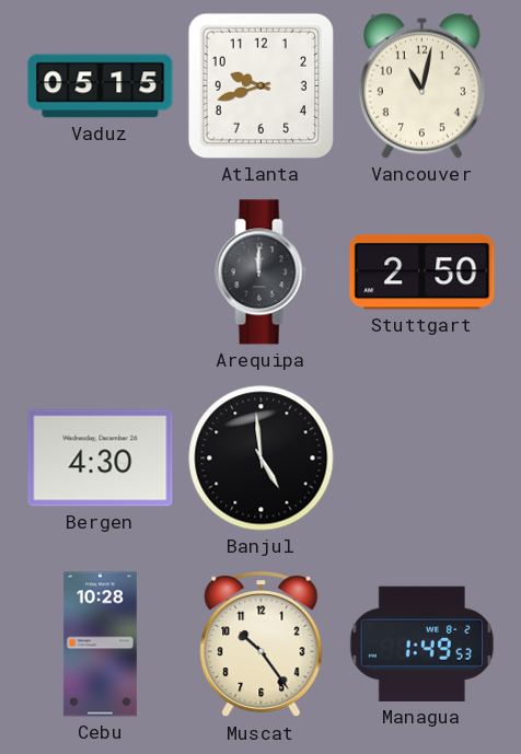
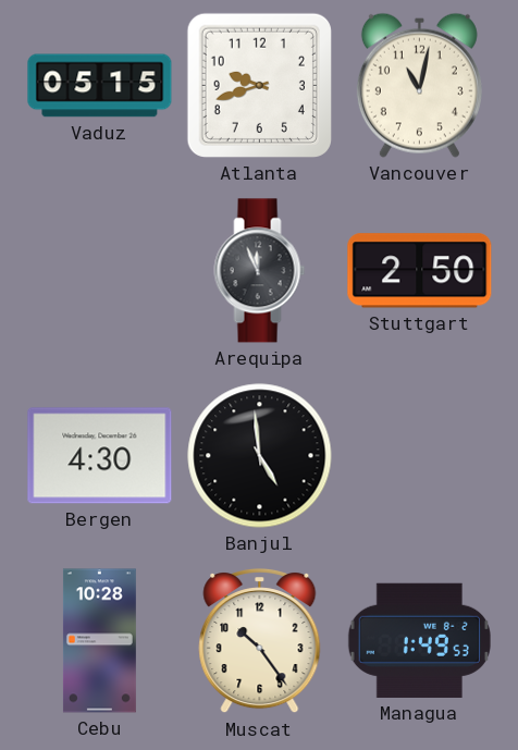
Arequipa: 12:00 -> 11:56 (260, 271)
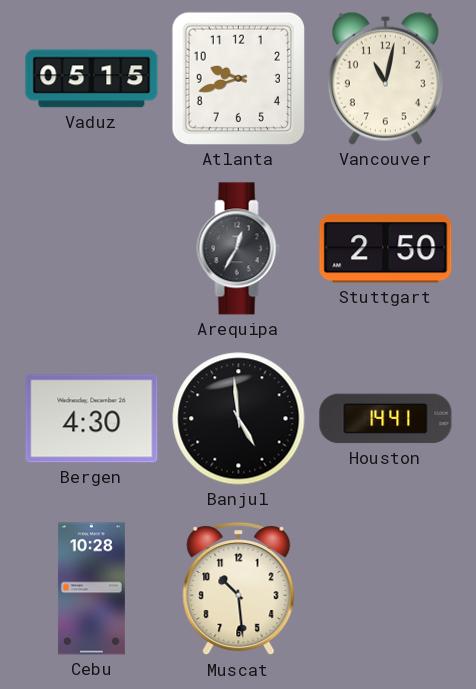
Arequipa: 11:56 -> 12:35 (239, 249)
Houston: none -> 14:41 (386, 419)
Muscat: 10:24 -> 10:29 (239, 589)
Managua: 1:49 -> none (419, 640)
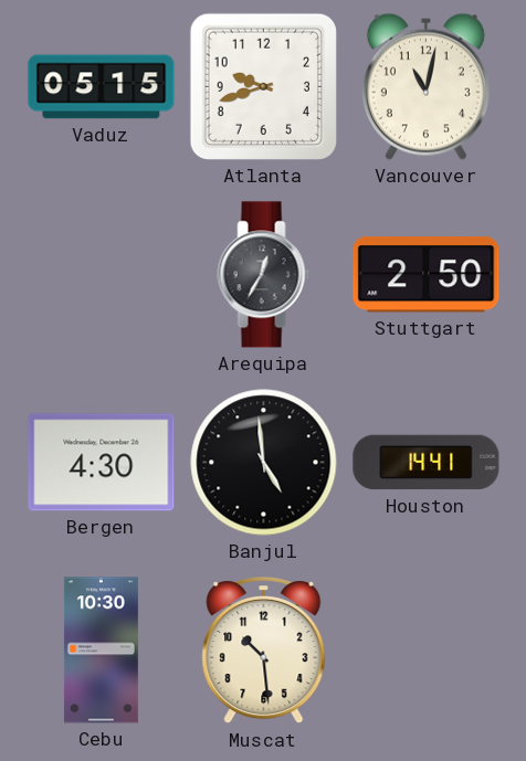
Cebu: 10:28 -> 10:30 (101, 651)
